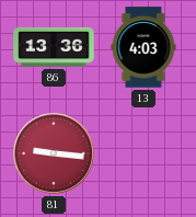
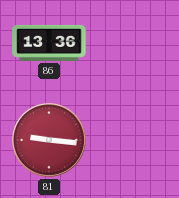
13: 4:03 -> none (143, 47)
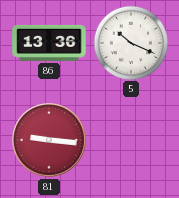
5: none -> 10:19 (130, 42)
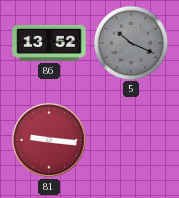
86: 13:36 -> 13:52 (49, 43)
5 dial: white -> grey (130, 42)
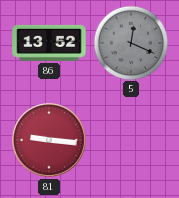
5: 10:19 -> 12:19 (130, 42)
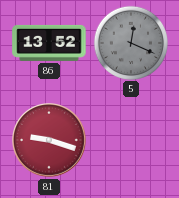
81: 9:16 -> 9:18 (50, 141)
